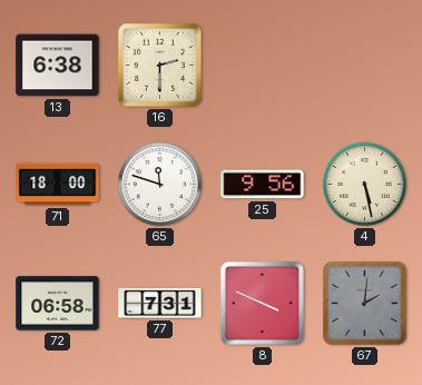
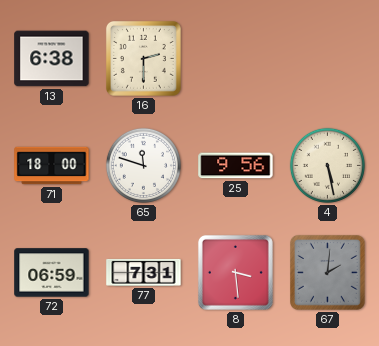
72: 06:58 -> 06:59 (52, 273)
8: 3:49 -> 3:29 (235, 272)
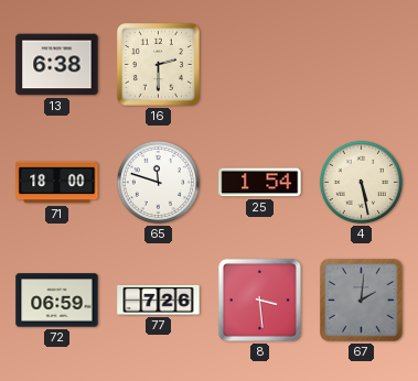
25: 9:56 -> 1:54 (260, 183)
77: 7:31 -> 7:26 (159, 300)
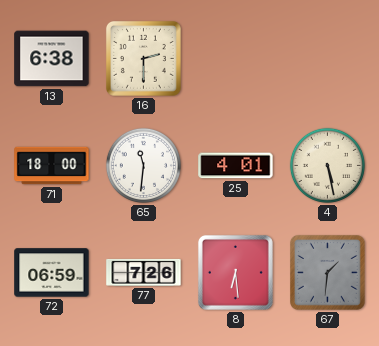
65: 11:48 -> 11:31 (143, 165)
25: 1:54 -> 4:01 (236, 166)
8: 3:29 -> 6:29 (235, 272)
67: 2:01 -> 1:31 (327, 272)
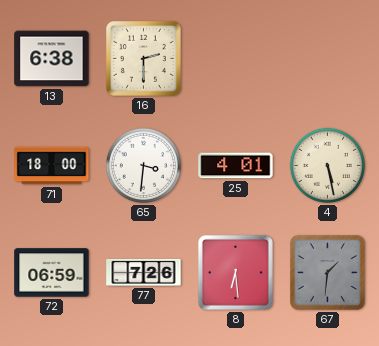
65: 11:31 -> 3:31 (143, 165)
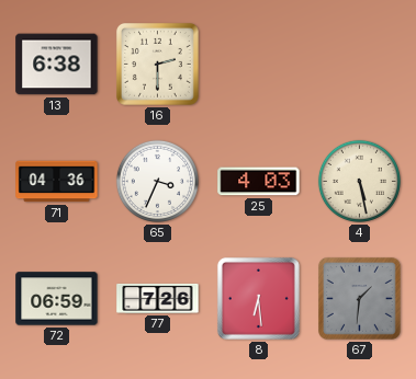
71: 18:00 -> 04:36 (57, 182)
65: 3:31 -> 3:34 (157, 181)
25: 4:01 -> 4:03 (259, 182)
